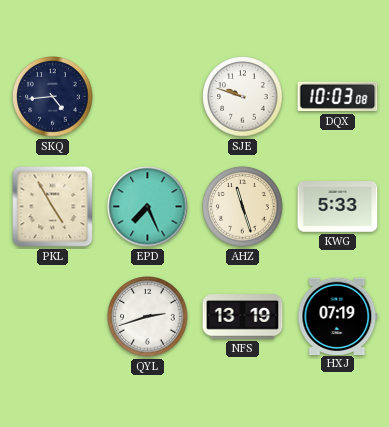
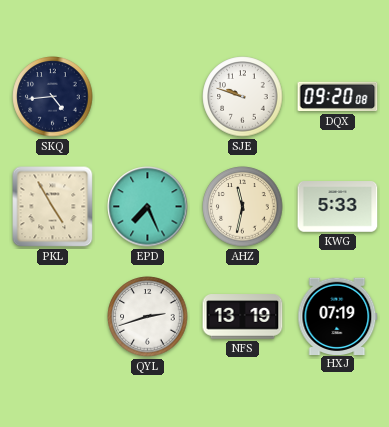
DQX: 10:03 -> 09:20 (338, 97)
AHZ: 11:27 -> 11:32 (243, 207)
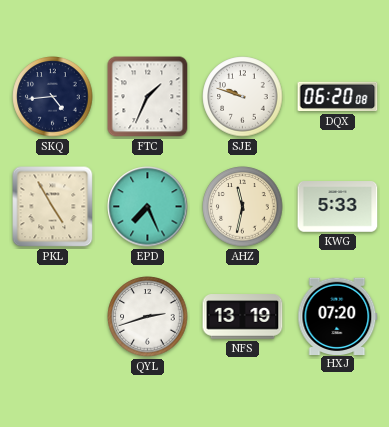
FTC: none -> 1:34 (148, 97)
DQX: 09:20 -> 06:20 (338, 97)
HXJ: 07:19 -> 07:20 (338, 316)
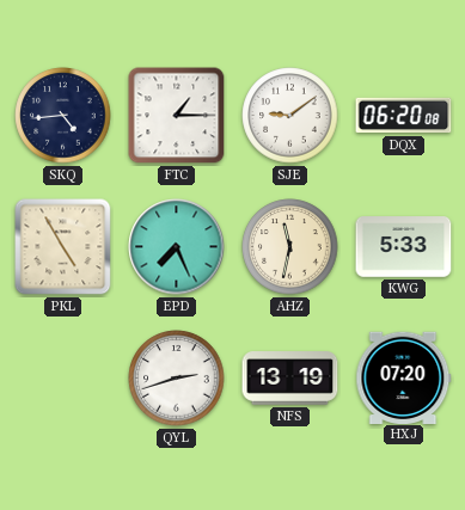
FTC: 1:34 -> 1:15 (177, 116)
SJE: 9:48 -> 9:09 (290, 116)
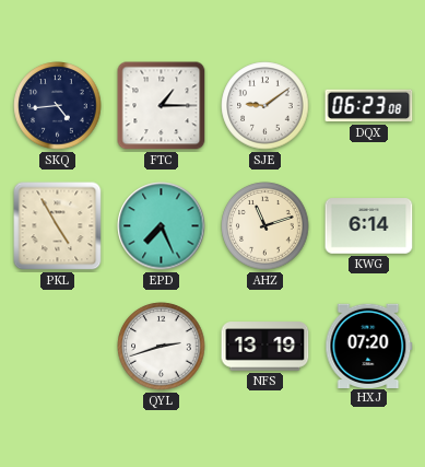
DQX: 06:20 -> 06:23 (369, 106)
AHZ: 11:32 -> 11:12 (265, 226)
KWG: 5:33 -> 6:14 (369, 226)
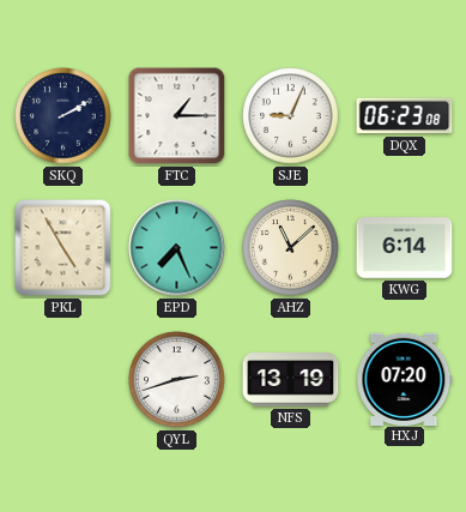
SKQ: 4:44 -> 2:10 (63, 116)
SJE: 9:09 -> 9:04 (291, 116)
AHZ: 11:12 -> 11:08 (291, 248)
